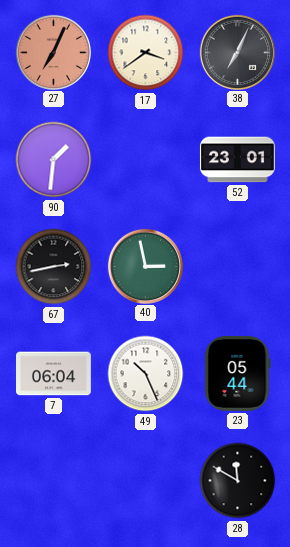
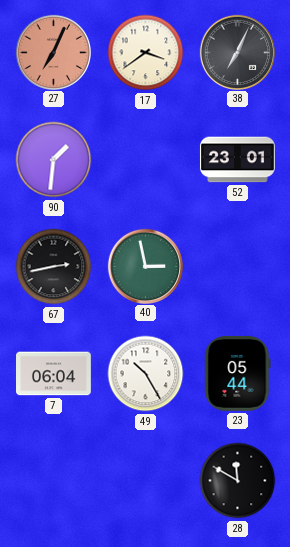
49: 10:26 -> 10:25 (146, 374)
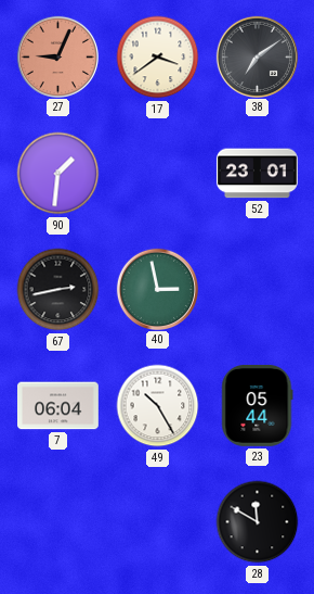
27: 7:04 -> 9:04 (57, 56)
38: 7:04 -> 7:09 (257, 56)
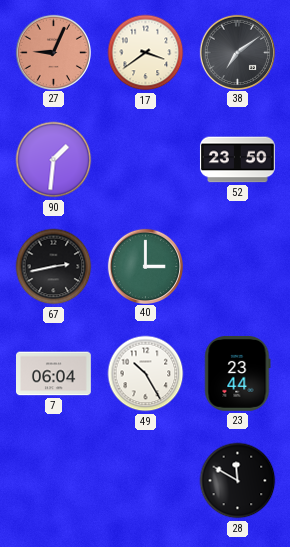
52: 23:01 -> 23:50 (238, 160)
40: 2:58 -> 3:00 (145, 266)
23: 05:44 -> 23:44 (238, 373)
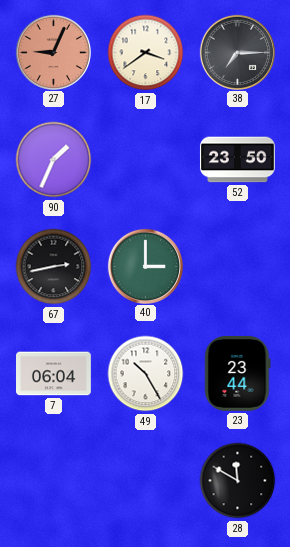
38: 7:09 -> 7:15 (237, 52)
90: 1:31 -> 1:34 (54, 160)
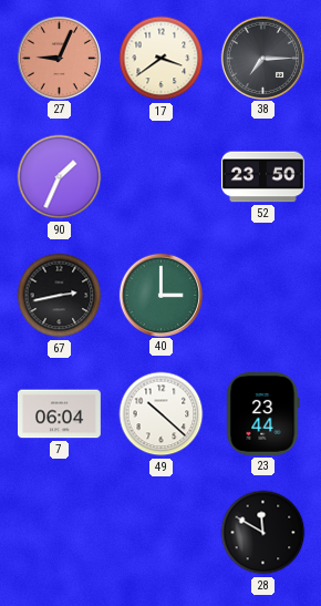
49: 10:25 -> 10:22 (162, 414)
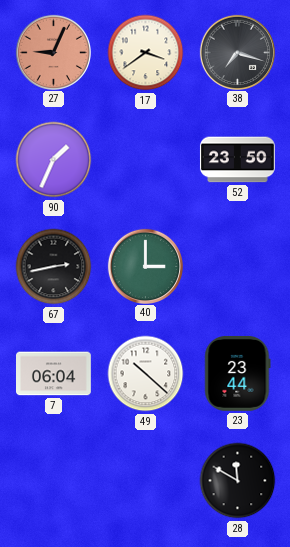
38: 7:15 -> 7:18 (237, 52)
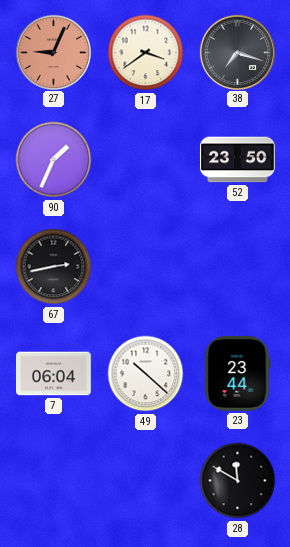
40: 3:00 -> none (145, 266)
